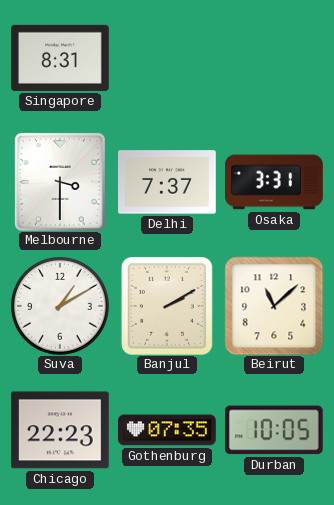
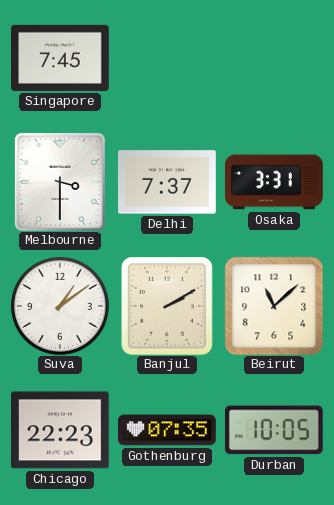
Singapore: 8:31 -> 7:45 (61, 58)
Suva: 1:10 -> 1:09 (60, 306)
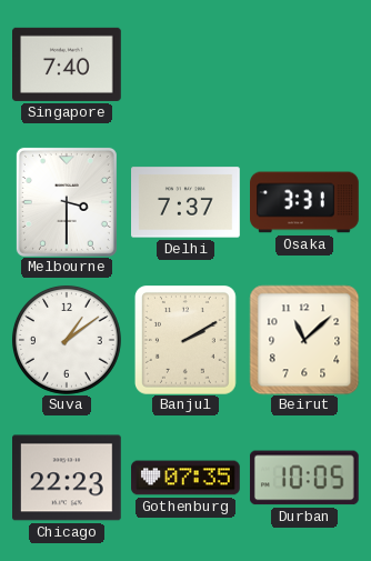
Singapore: 7:45 -> 7:40 (68, 64)
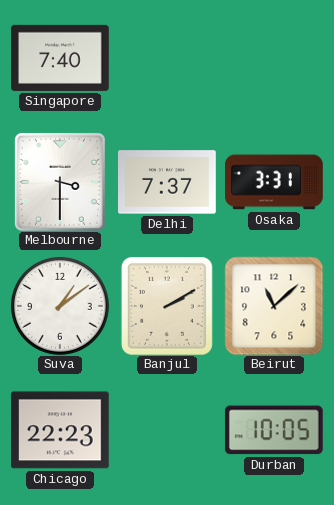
Gothenburg: 07:35 -> none (185, 478)
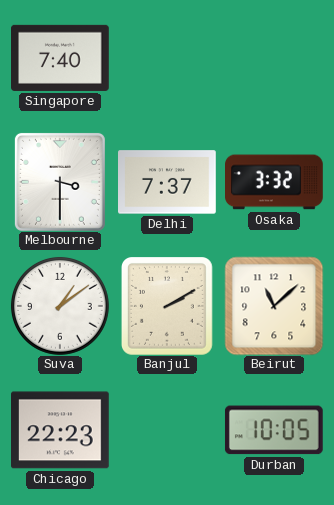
Osaka: 3:31 -> 3:32 (275, 182)
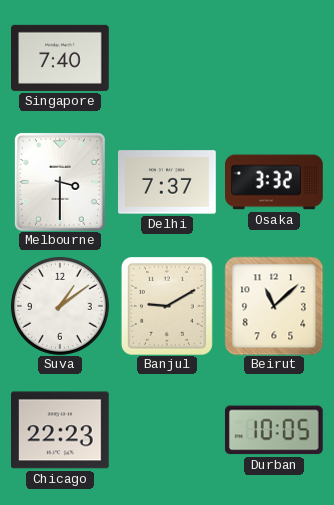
Banjul: 2:10 -> 9:10 (167, 307)
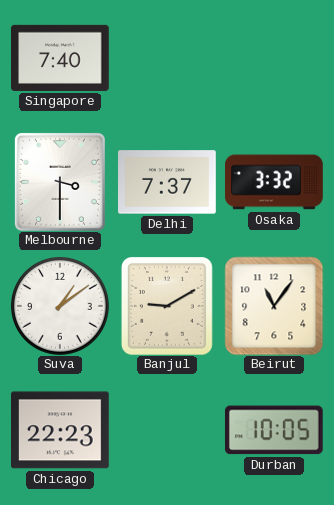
Beirut: 11:08 -> 11:06 (274, 306)
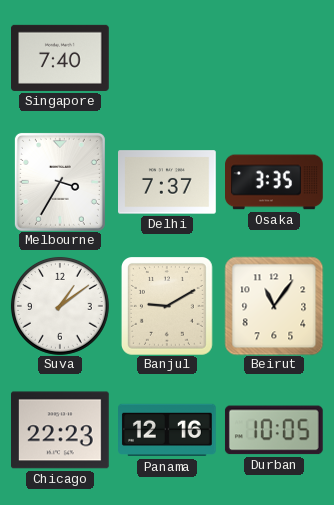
Melbourne: 3:30 -> 3:35 (60, 182)
Osaka: 3:32 -> 3:35 (275, 182)
Panama: none -> 12:16 (168, 430)
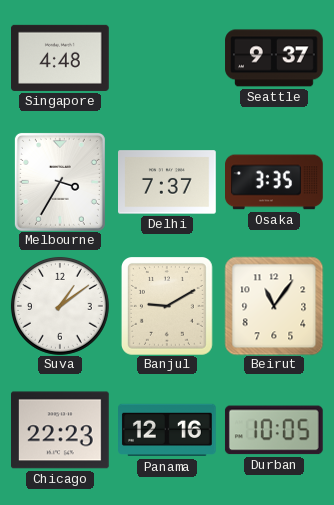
Singapore: 7:40 -> 4:48 (61, 58)
Seattle: none -> 9:37 (274, 58)
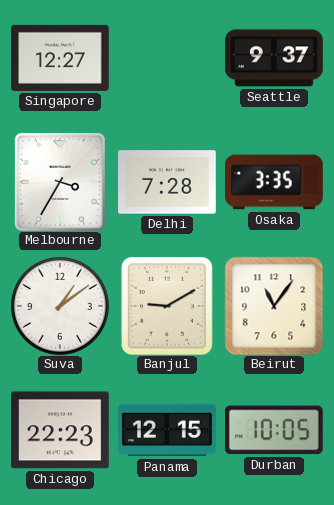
Singapore: 4:48 -> 12:27 (61, 58)
Delhi: 7:37 -> 7:28 (168, 182)
Panama: 12:16 -> 12:15 (168, 430)
